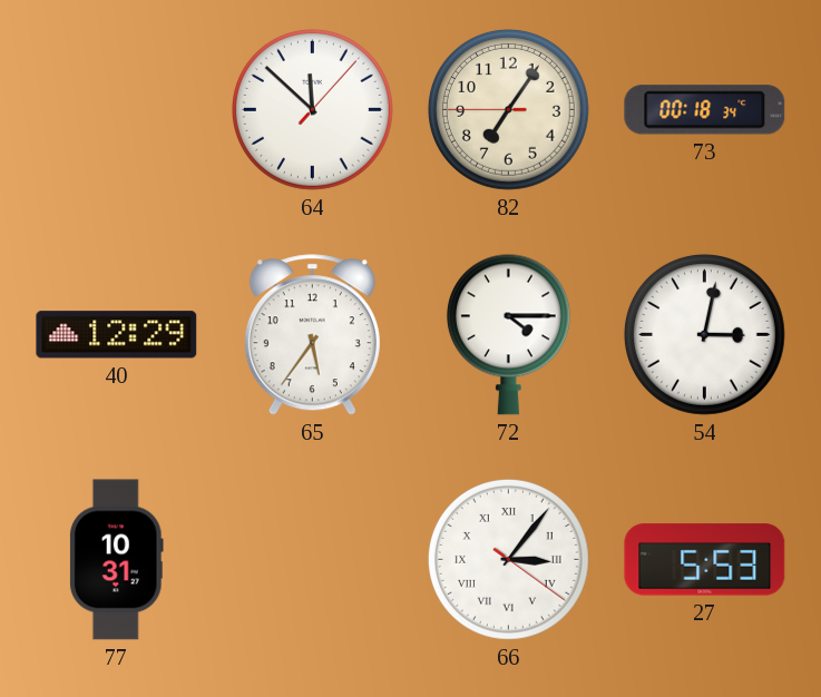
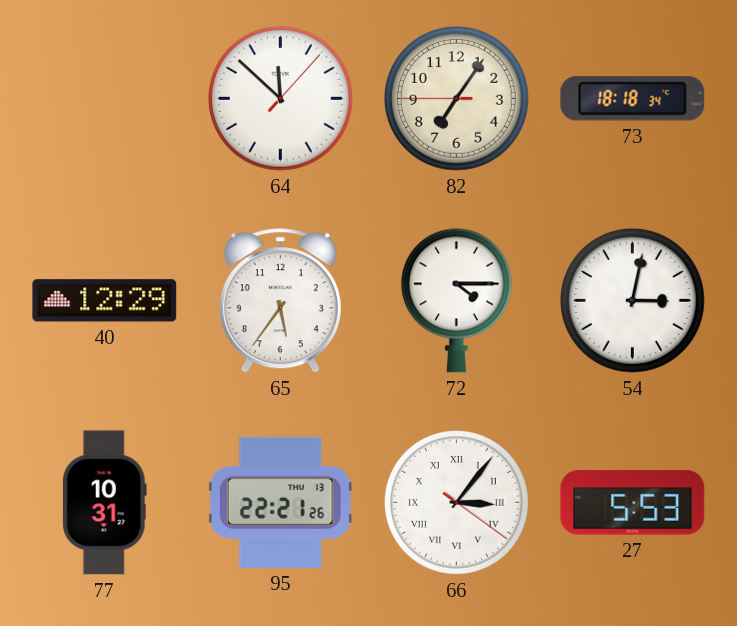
73: 00:18 -> 18:18 (633, 99)
95: none -> 22:21 (280, 502)
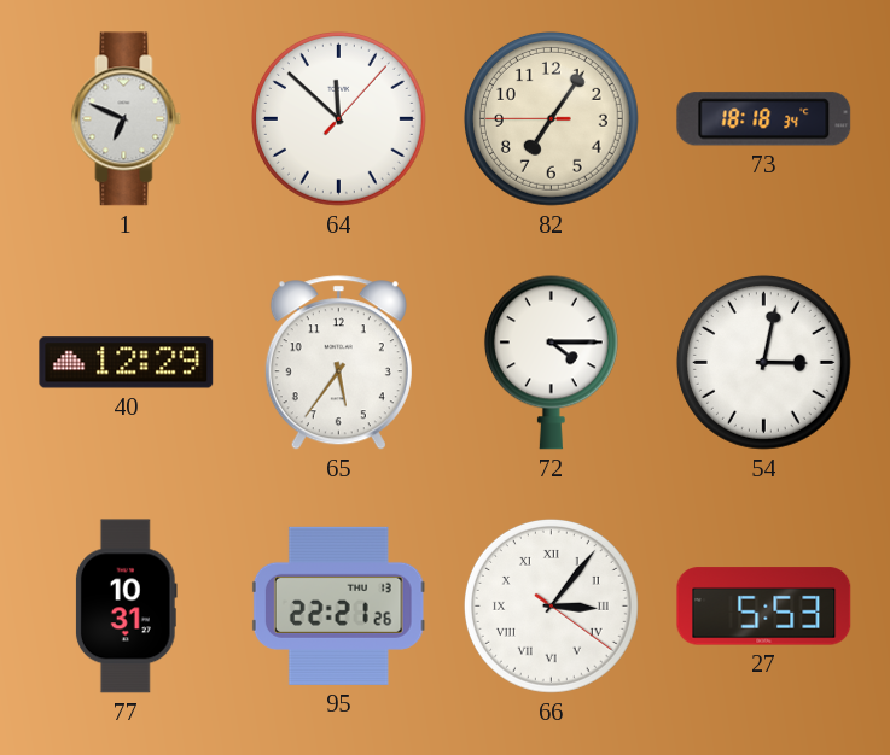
1: none -> 6:49 (127, 119)
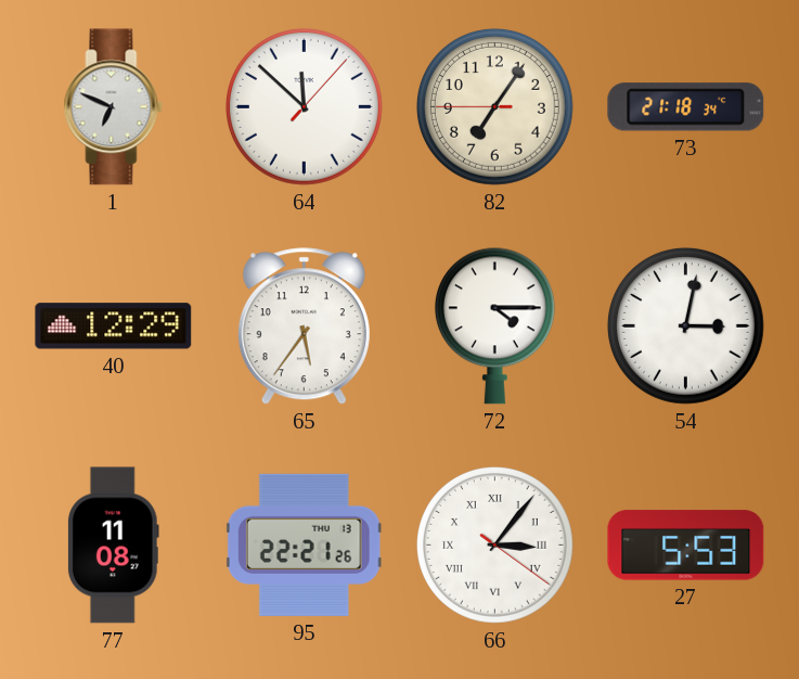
73: 18:18 -> 21:18 (686, 107)
77: 10:31 -> 11:08 (113, 546)
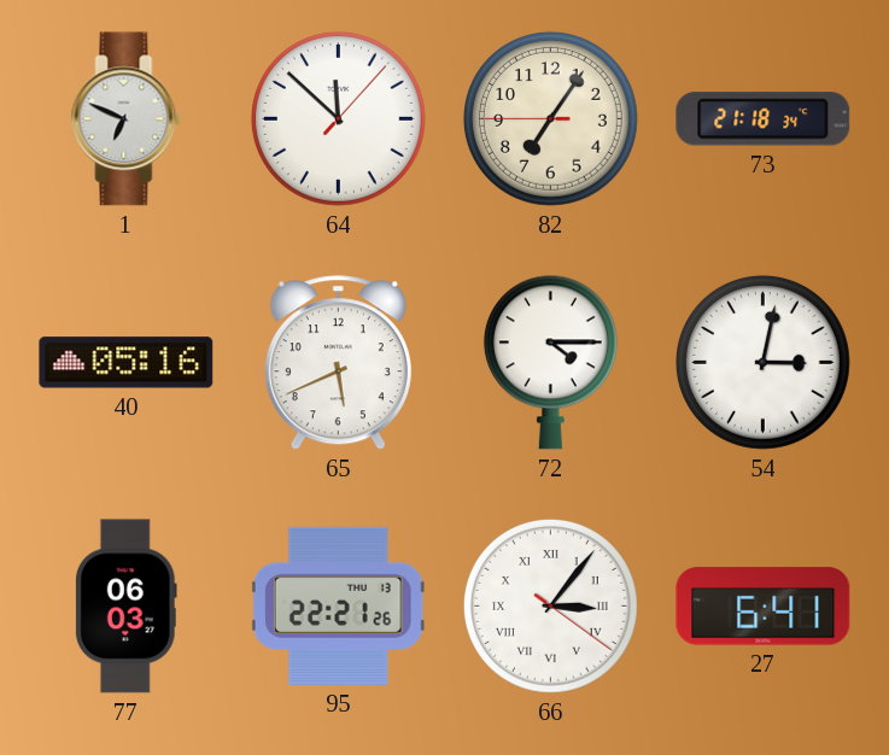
40: 12:29 -> 05:16 (127, 363)
65: 5:36 -> 5:41 (338, 363)
77: 11:08 -> 06:03 (125, 607)
27: 5:53 -> 6:41 (764, 607)
